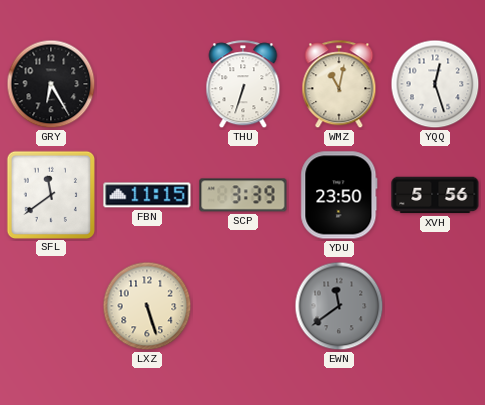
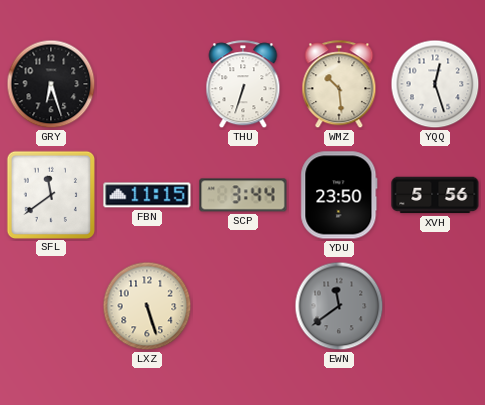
GRY: 6:25 -> 6:27 (51, 84)
WMZ: 11:02 -> 10:29 (339, 85)
SCP: 3:39 -> 3:44 (243, 195)
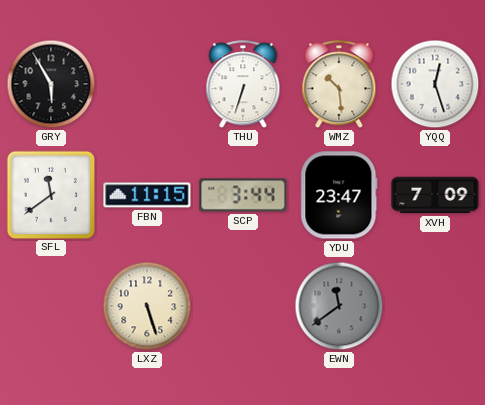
GRY: 6:27 -> 5:55 (51, 84)
YDU: 23:50 -> 23:47 (339, 195)
XVH: 5:56 -> 7:09 (435, 195)
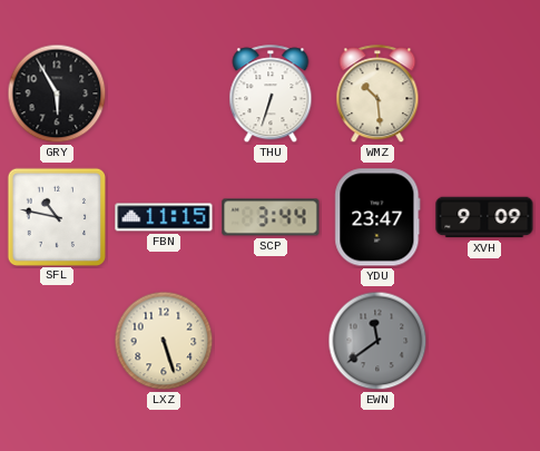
YQQ: 12:27 -> none (435, 84)
SFL: 11:39 -> 10:47 (56, 216)
XVH: 7:09 -> 9:09 (484, 217)
